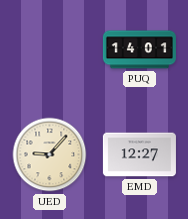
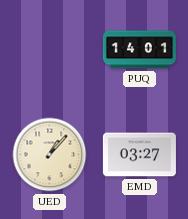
UED: 9:07 -> 1:07 (50, 155)
EMD: 12:27 -> 03:27 (139, 155)
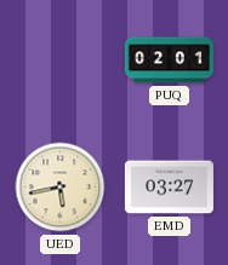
PUQ: 14:01 -> 02:01 (169, 61)
UED: 1:07 -> 5:43 (61, 188)
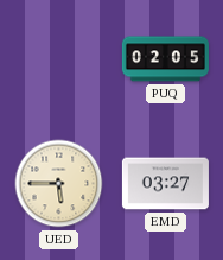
PUQ: 02:01 -> 02:05 (165, 59)
UED: 5:43 -> 5:45 (59, 184)
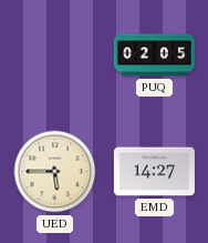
EMD: 03:27 -> 14:27 (154, 172)
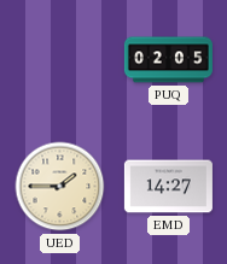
UED: 5:45 -> 1:45 (60, 187)
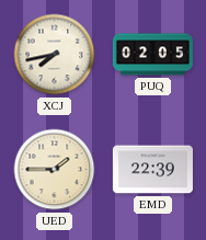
XCJ: none -> 7:43 (55, 55)
EMD: 14:27 -> 22:39 (152, 170)
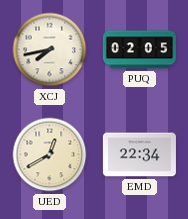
UED: 1:45 -> 12:40 (50, 155)
EMD: 22:39 -> 22:34 (139, 155)
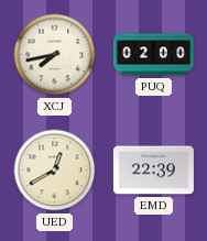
PUQ: 02:05 -> 02:00 (153, 55)
EMD: 22:34 -> 22:39 (153, 171)
